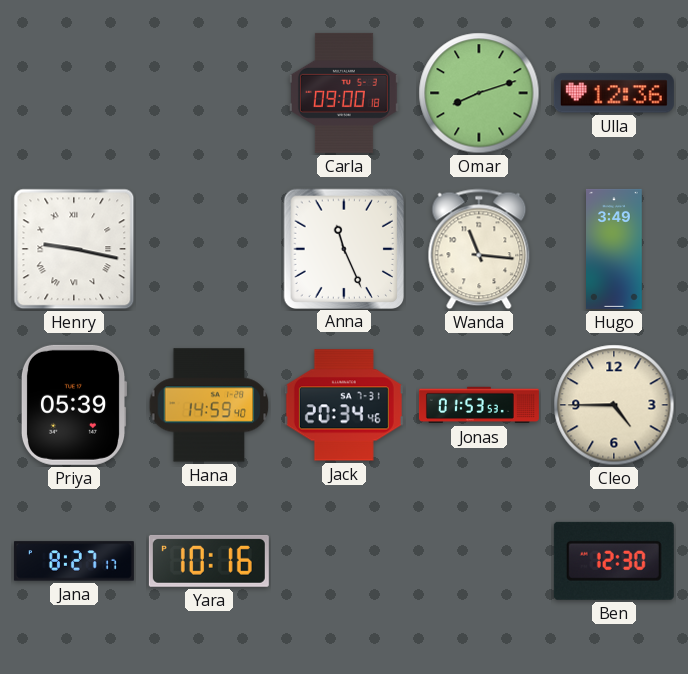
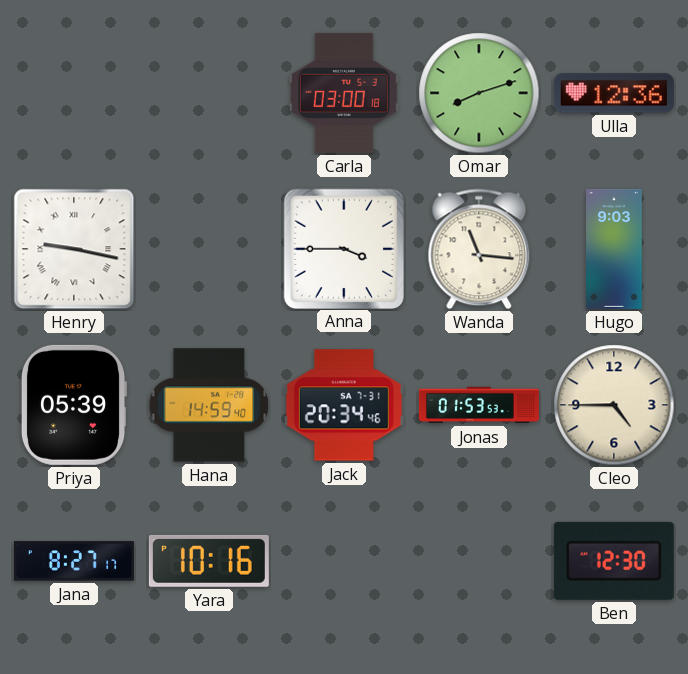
Carla: 09:00 -> 03:00 (344, 93)
Anna: 11:26 -> 3:45 (343, 248)
Hugo: 3:49 -> 9:03 (614, 249)
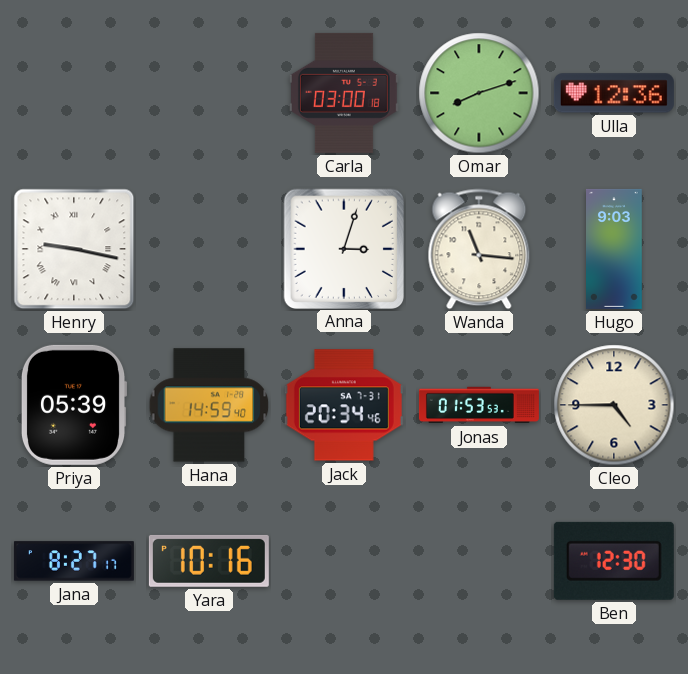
Anna: 3:45 -> 3:03 (343, 248)
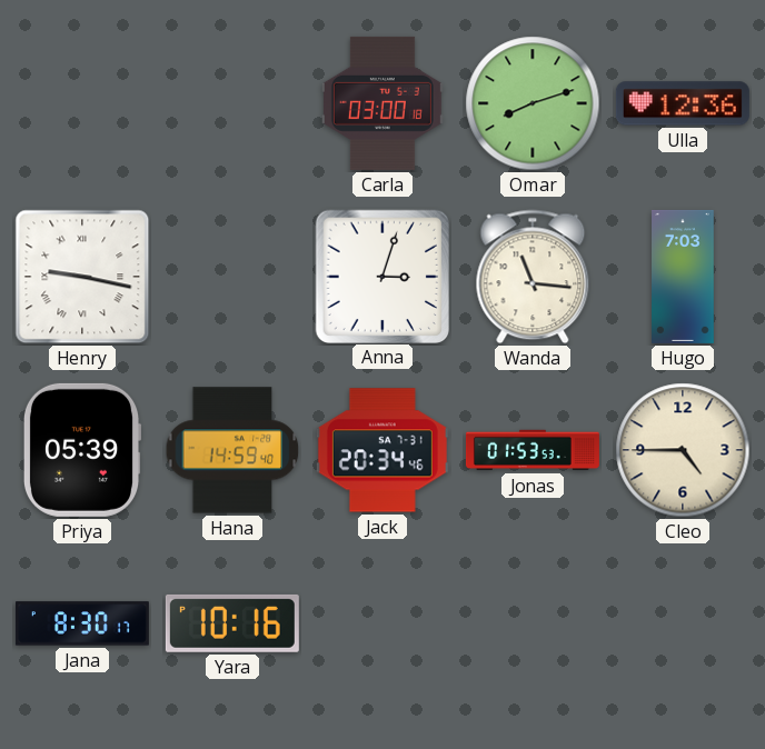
Hugo: 9:03 -> 7:03 (683, 277)
Jana: 8:27 -> 8:30 (82, 623)
Ben: 12:30 -> none (614, 561)
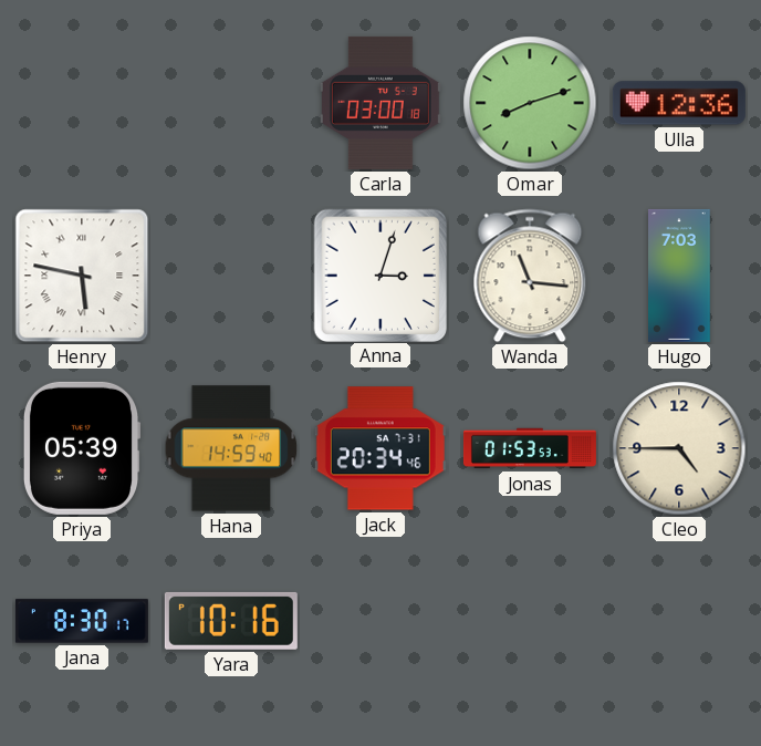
Henry: 9:17 -> 5:47 (82, 276)
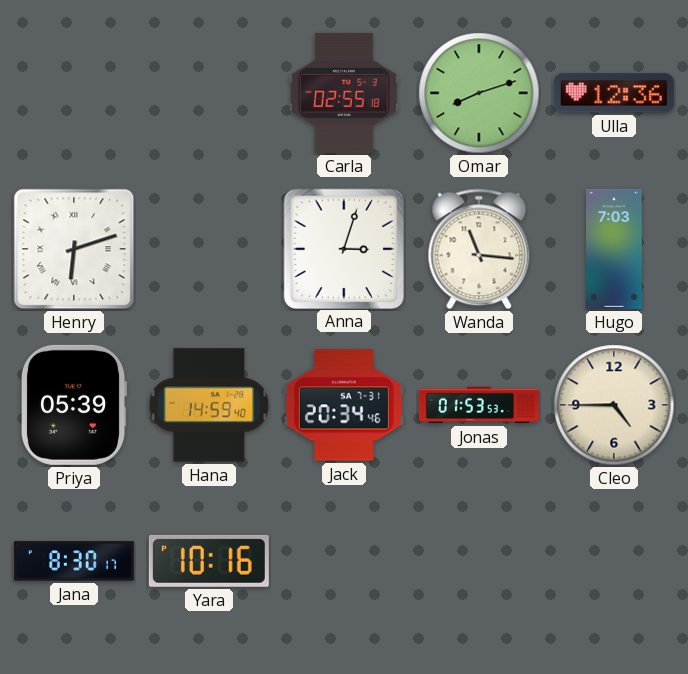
Carla: 03:00 -> 02:55 (344, 93)
Henry: 5:47 -> 6:12 (74, 249)
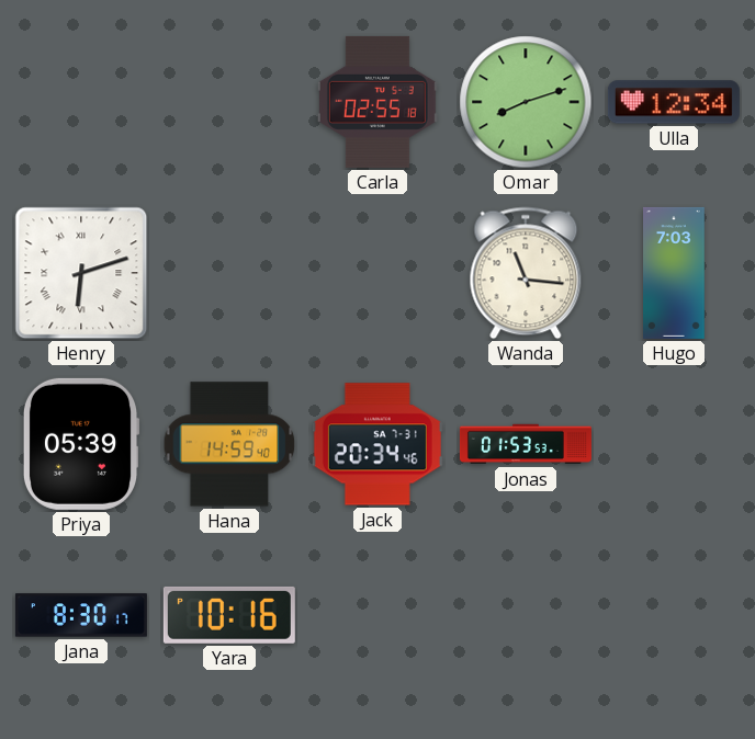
Ulla: 12:36 -> 12:34 (674, 102)
Anna: 3:03 -> none (343, 248)
Cleo: 4:45 -> none (614, 405)
